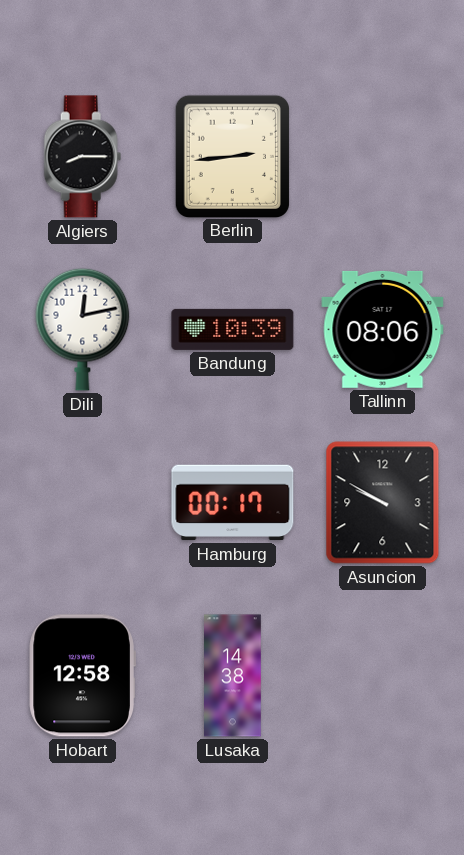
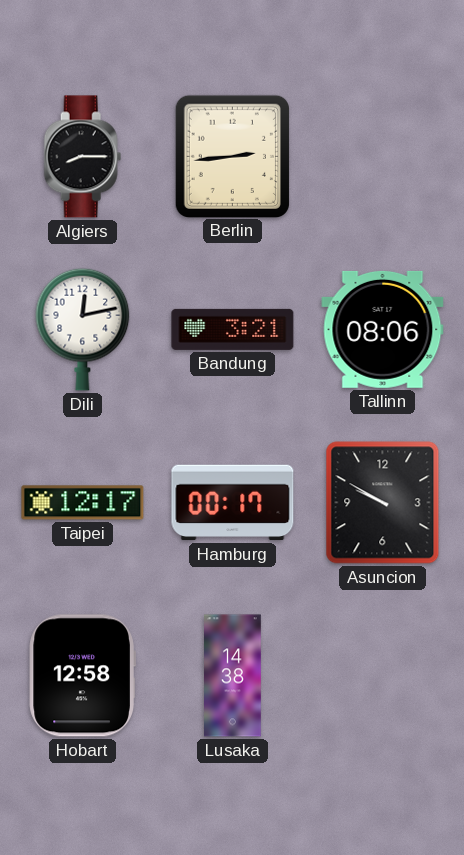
Bandung: 10:39 -> 3:21 (233, 329)
Taipei: none -> 12:17 (83, 503)
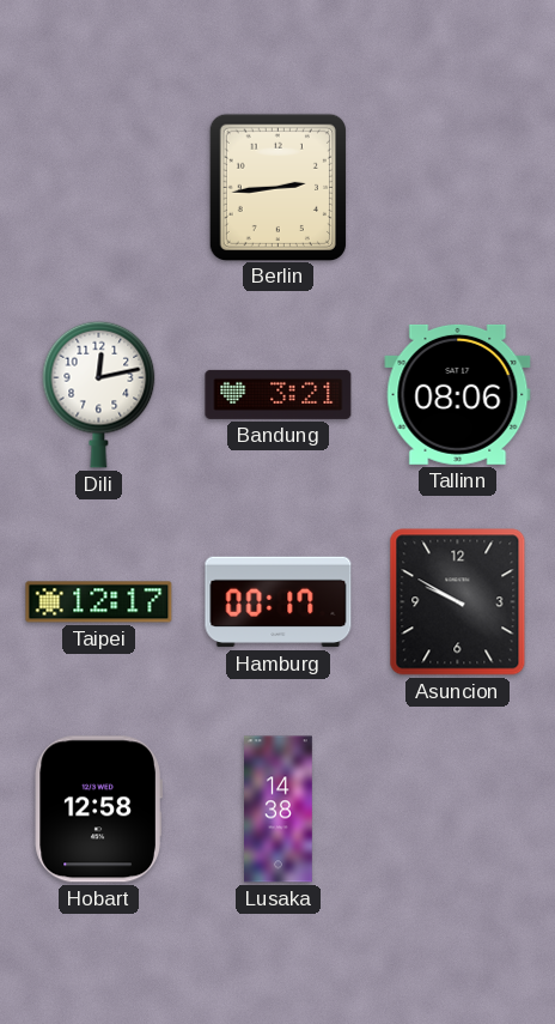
Algiers: 8:15 -> none (83, 157)
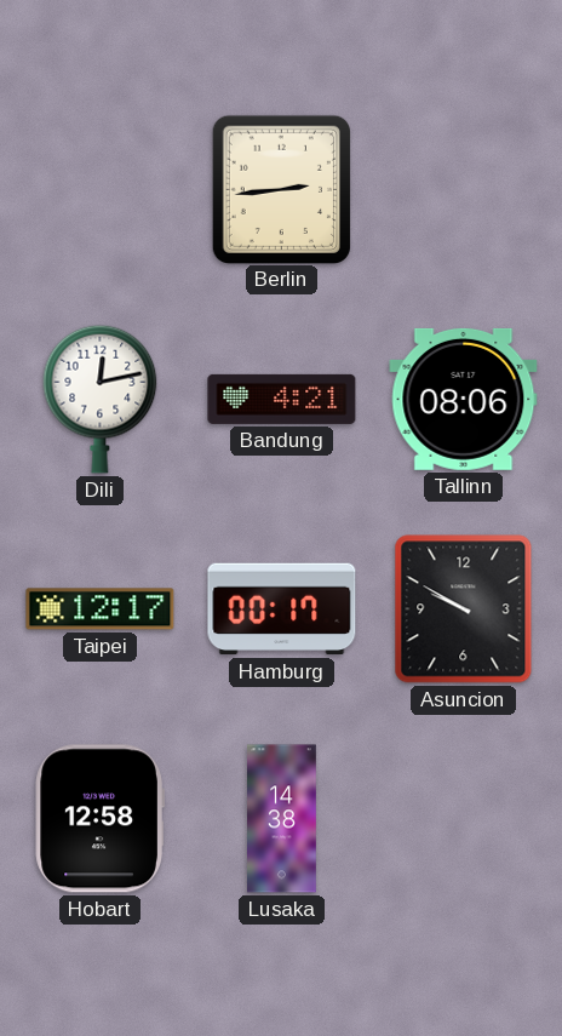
Bandung: 3:21 -> 4:21 (282, 399)
